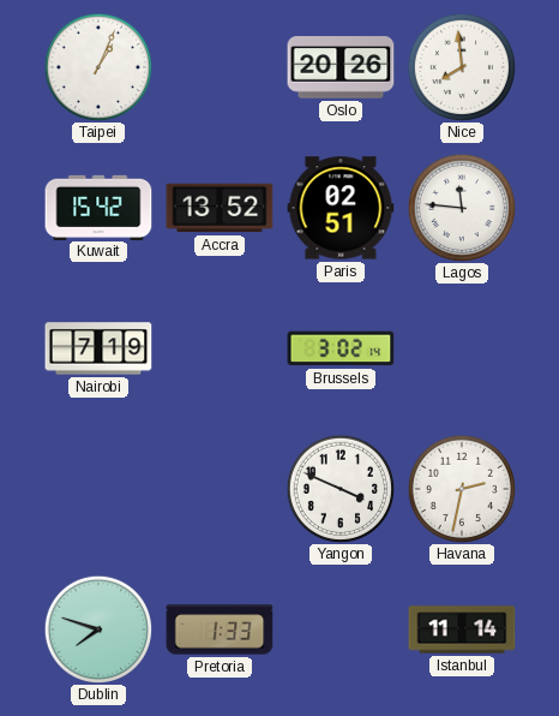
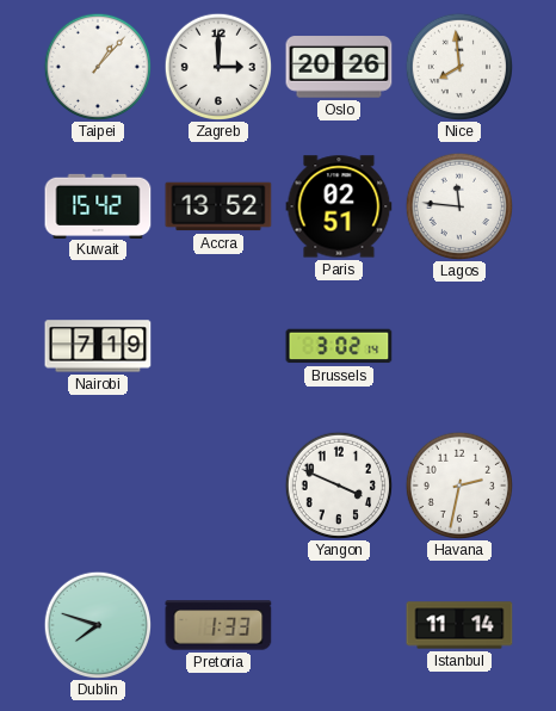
Taipei: 1:04 -> 1:07 (97, 66)
Zagreb: none -> 3:00 (217, 66)
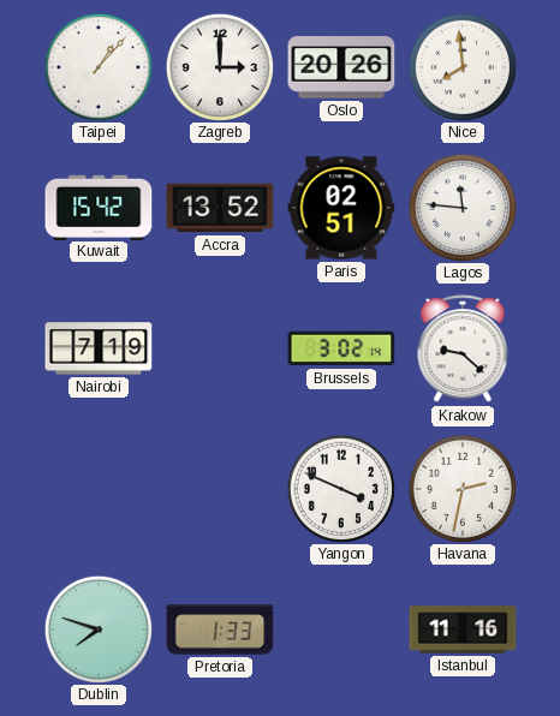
Krakow: none -> 9:22 (463, 350)
Istanbul: 11:14 -> 11:16 (463, 630)
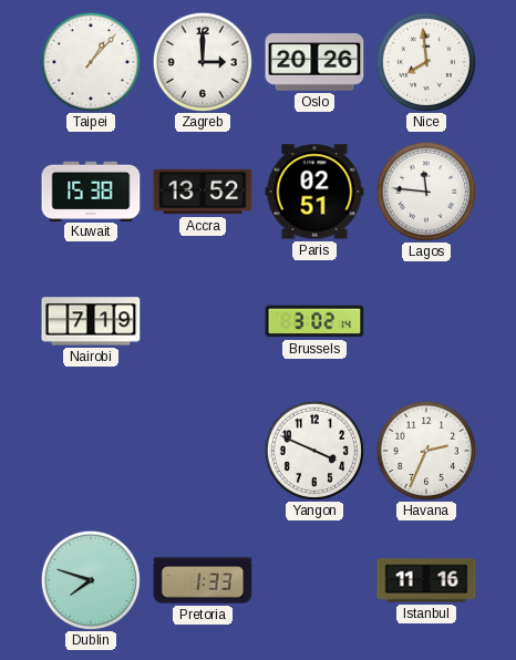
Kuwait: 15:42 -> 15:38 (91, 190)
Krakow: 9:22 -> none (463, 350)
Havana: 2:32 -> 2:34 (425, 450)
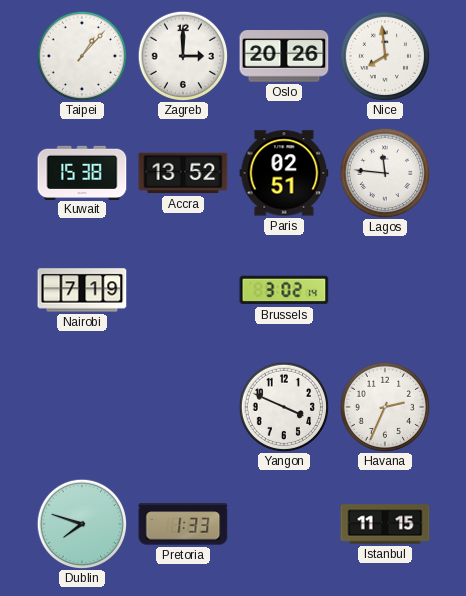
Istanbul: 11:16 -> 11:15 (385, 524)
